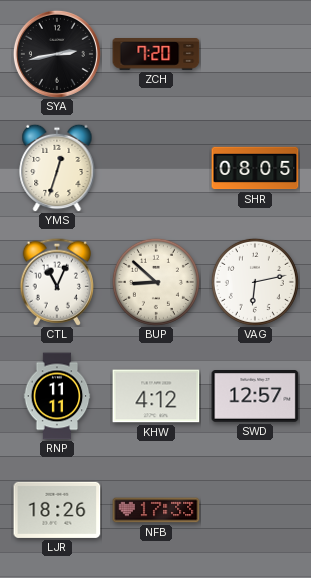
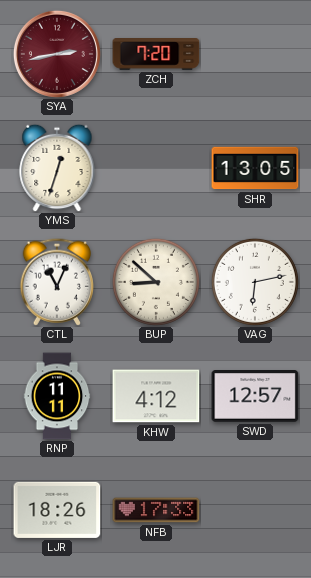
SYA dial: black -> burgundy (57, 54)
SHR: 08:05 -> 13:05 (255, 168)
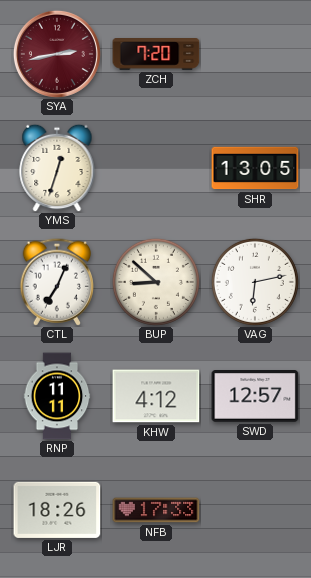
CTL: 11:04 -> 7:04 (56, 282)
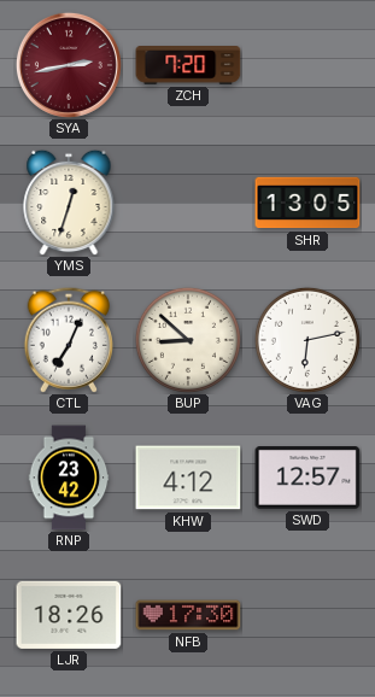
RNP: 11:11 -> 23:42 (69, 478)
NFB: 17:33 -> 17:30 (188, 615)
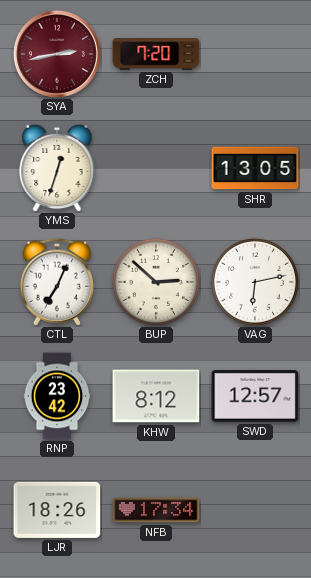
BUP: 8:52 -> 2:52 (156, 282)
KHW: 4:12 -> 8:12 (156, 396)
NFB: 17:30 -> 17:34 (156, 510)
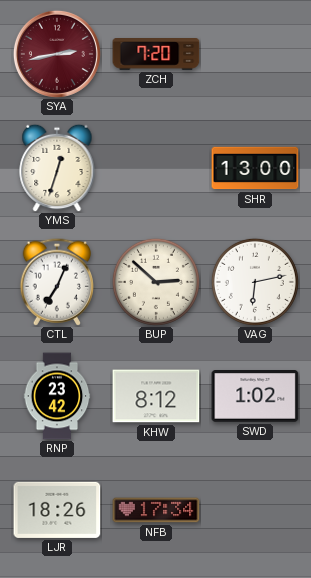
SHR: 13:05 -> 13:00 (255, 168)
SWD: 12:57 -> 1:02 (255, 397)
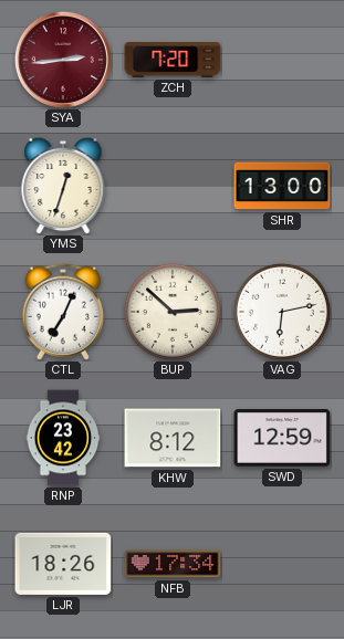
SYA: 2:43 -> 2:44 (63, 60)
SWD: 1:02 -> 12:59 (282, 439)
